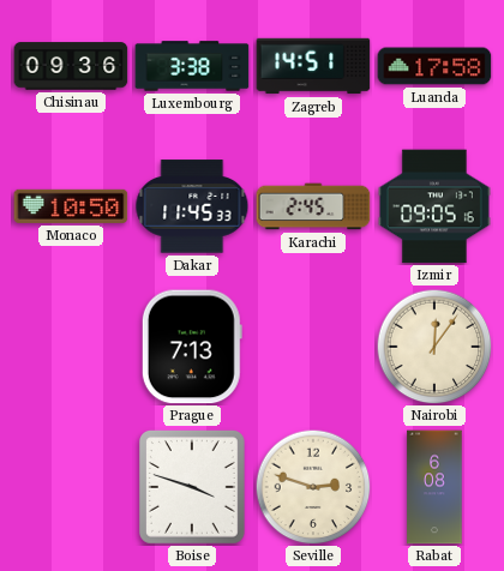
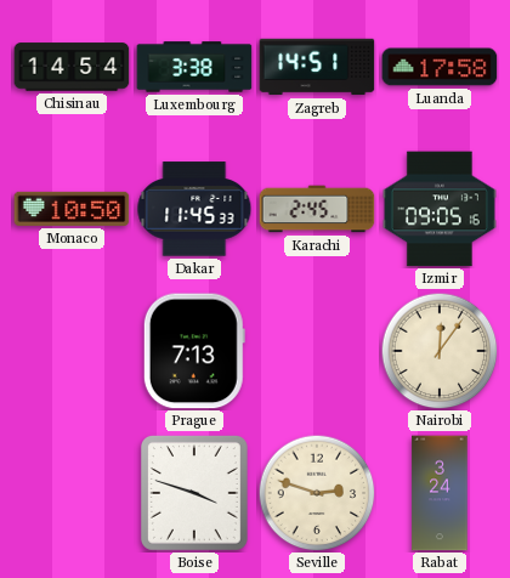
Chisinau: 09:36 -> 14:54 (72, 67)
Rabat: 6:08 -> 3:24 (440, 493)
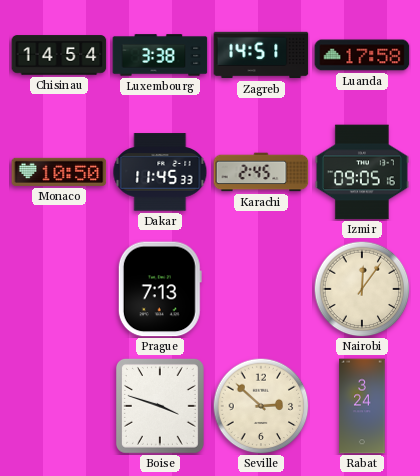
Seville: 2:48 -> 2:52 (261, 406)
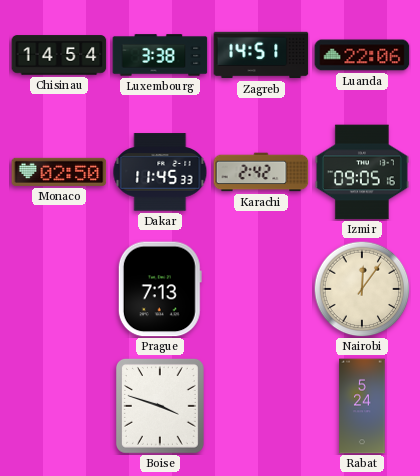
Luanda: 17:58 -> 22:06 (362, 55)
Monaco: 10:50 -> 02:50 (59, 172)
Karachi: 2:45 -> 2:42 (261, 172)
Seville: 2:52 -> none (261, 406)
Rabat: 3:24 -> 5:24 (362, 406)
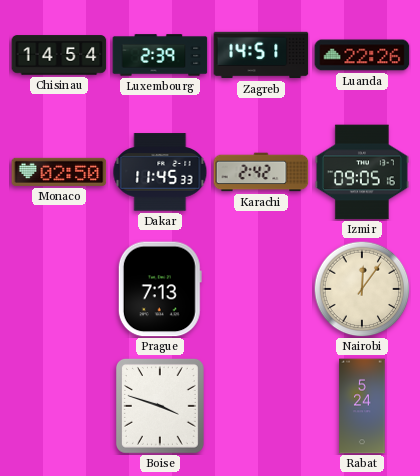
Luxembourg: 3:38 -> 2:39 (160, 55)
Luanda: 22:06 -> 22:26 (362, 55)
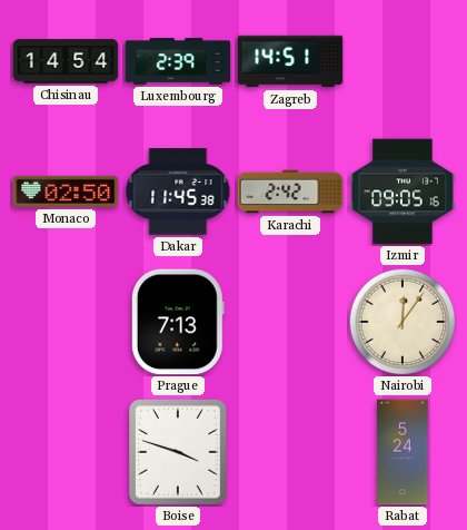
Luanda: 22:26 -> none (362, 55)
Dakar: 11:45:33 -> 11:45:38 (178, 192)
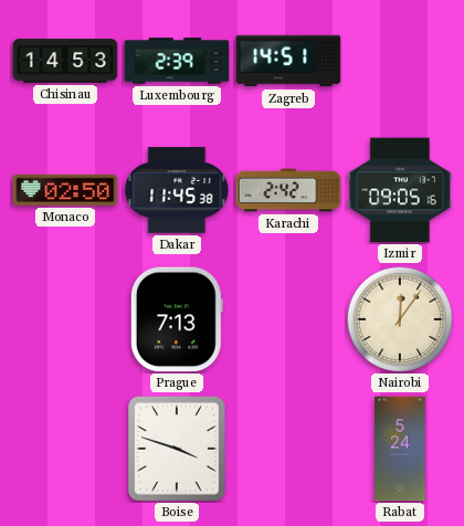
Chisinau: 14:54 -> 14:53 (65, 61)
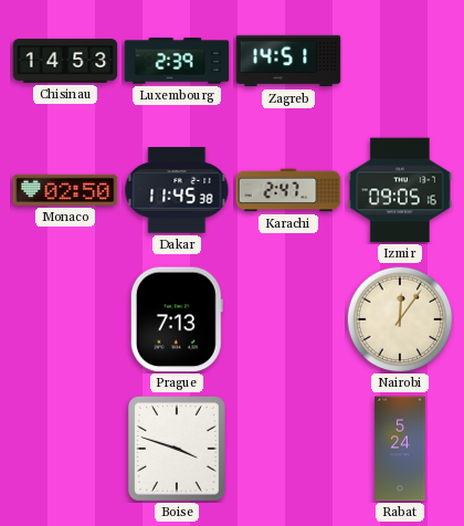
Karachi: 2:42 -> 2:47 (288, 190)
